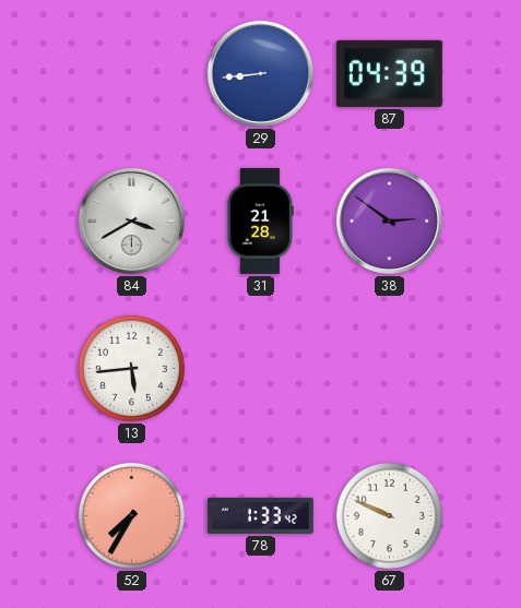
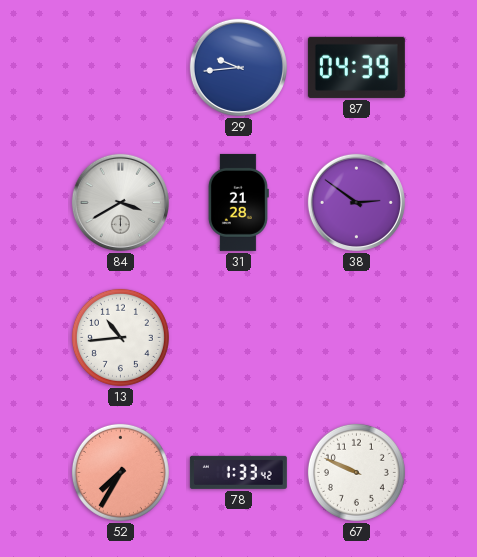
29: 8:44 -> 9:44 (238, 67)
13: 5:44 -> 10:44 (120, 337)
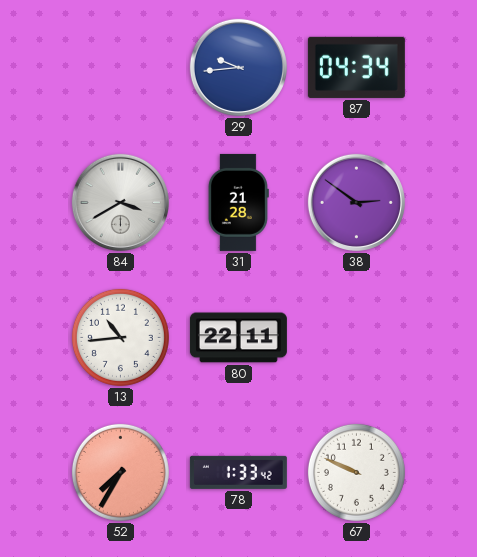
87: 04:39 -> 04:34 (356, 67)
80: none -> 22:11 (238, 338)
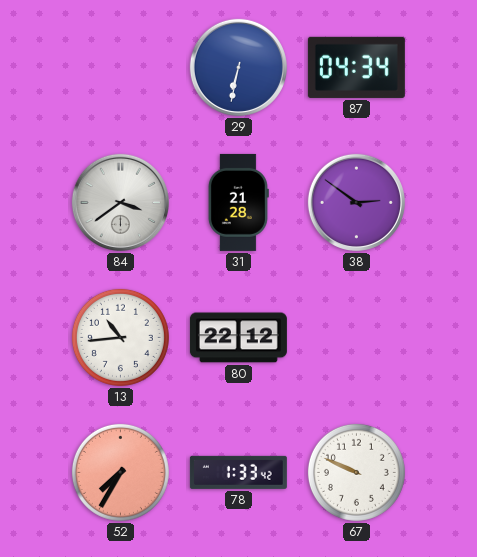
29: 9:44 -> 6:32 (238, 67)
84: 3:40 -> 3:39 (120, 202)
80: 22:11 -> 22:12 (238, 338)
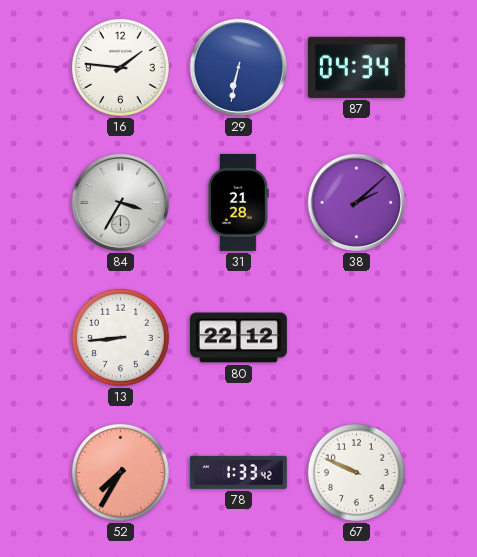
16: none -> 1:46 (120, 67)
84: 3:39 -> 3:35 (120, 202)
38: 2:51 -> 2:08 (356, 202)
13: 10:44 -> 8:44 (120, 337)
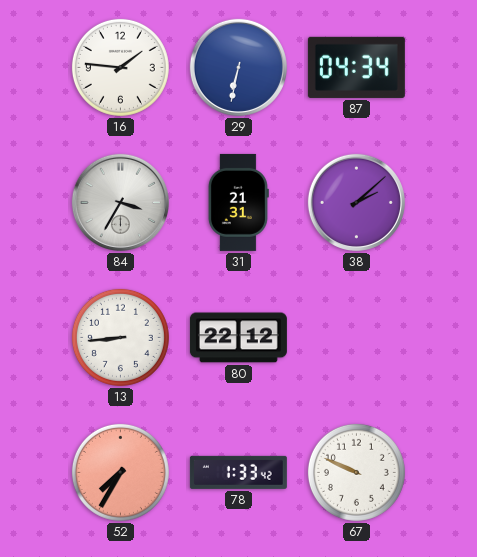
31: 21:28 -> 21:31 (238, 202)
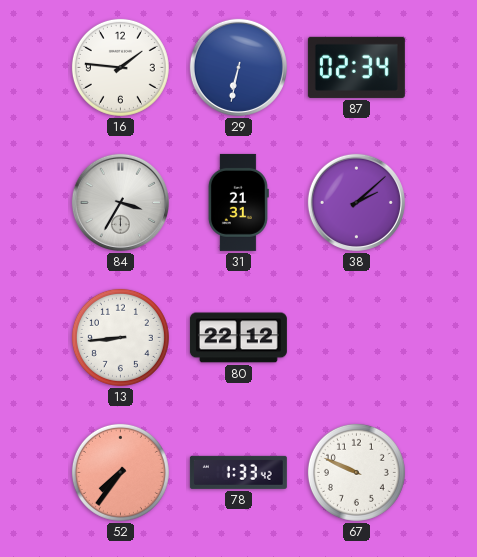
87: 04:34 -> 02:34 (356, 67)
52: 7:35 -> 7:36 (120, 472)
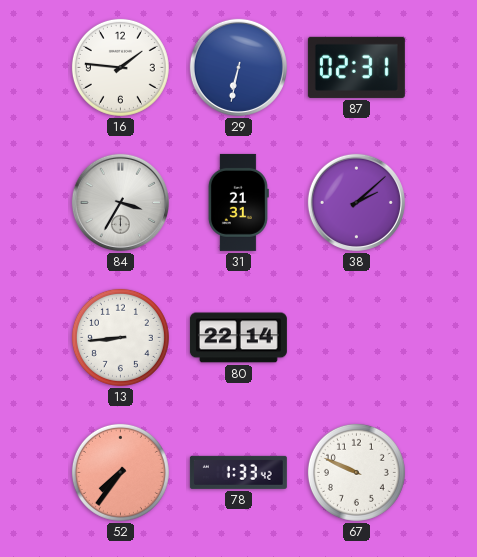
87: 02:34 -> 02:31 (356, 67)
80: 22:12 -> 22:14 (238, 338)
